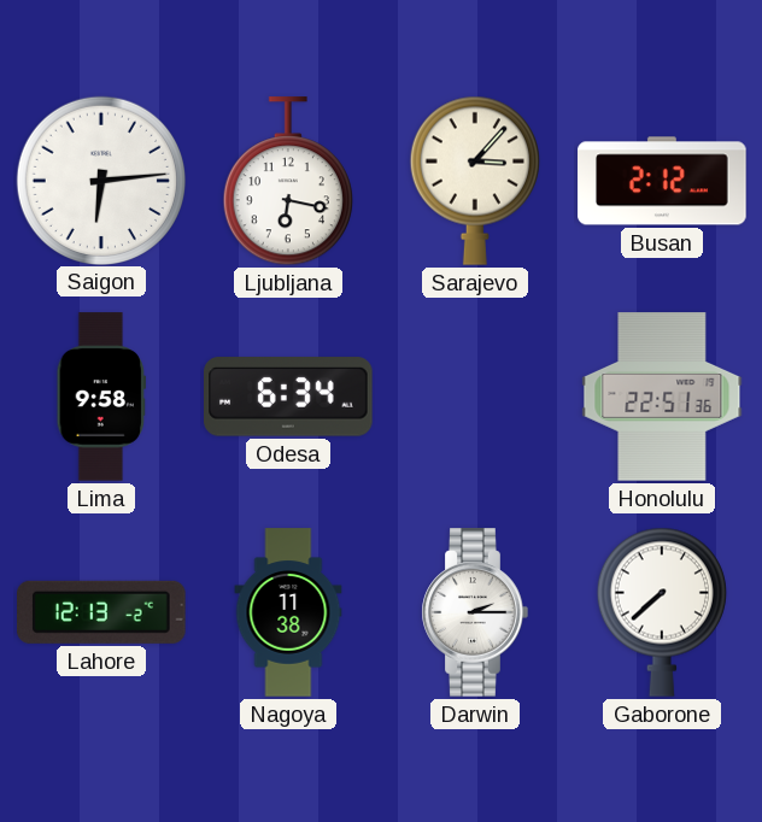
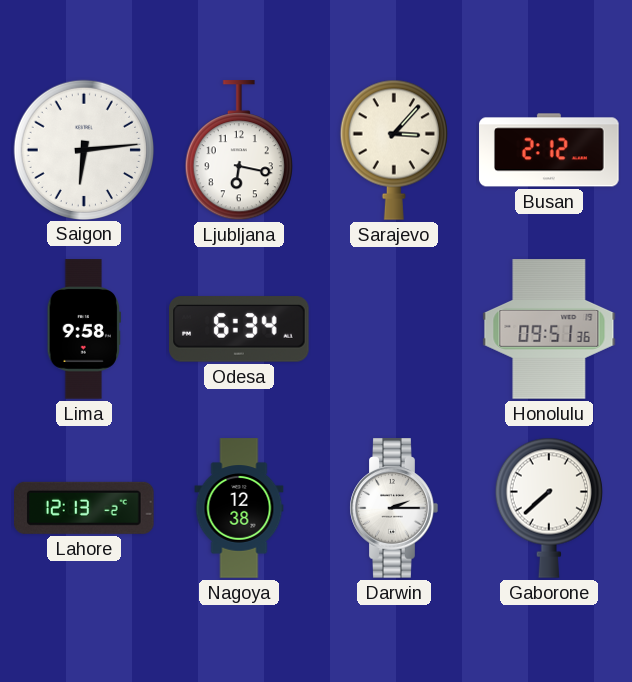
Honolulu: 22:51 -> 09:51 (549, 329)
Nagoya: 11:38 -> 12:38 (239, 508)
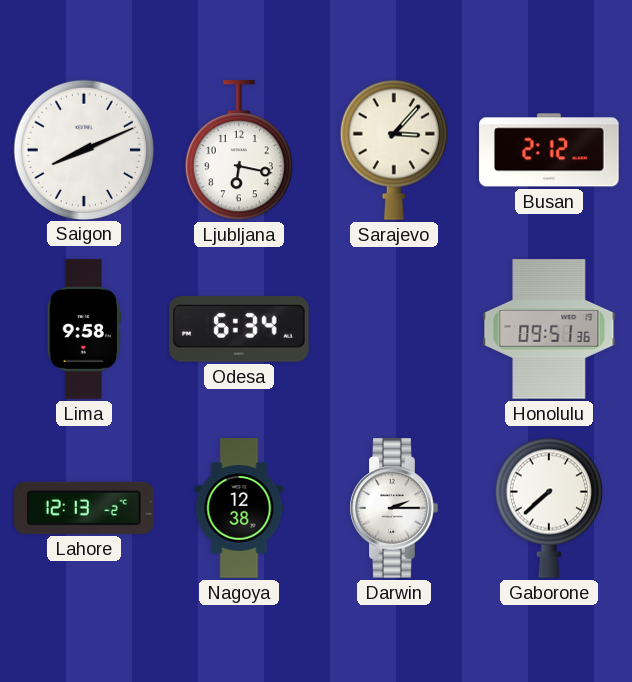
Saigon: 6:14 -> 8:11 (83, 149)
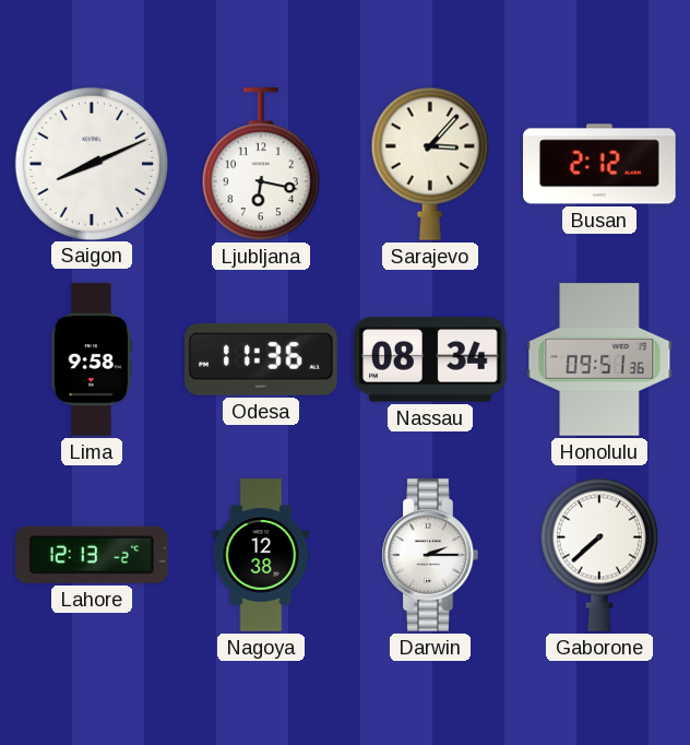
Odesa: 6:34 -> 11:36 (261, 359)
Nassau: none -> 08:34 (430, 359)
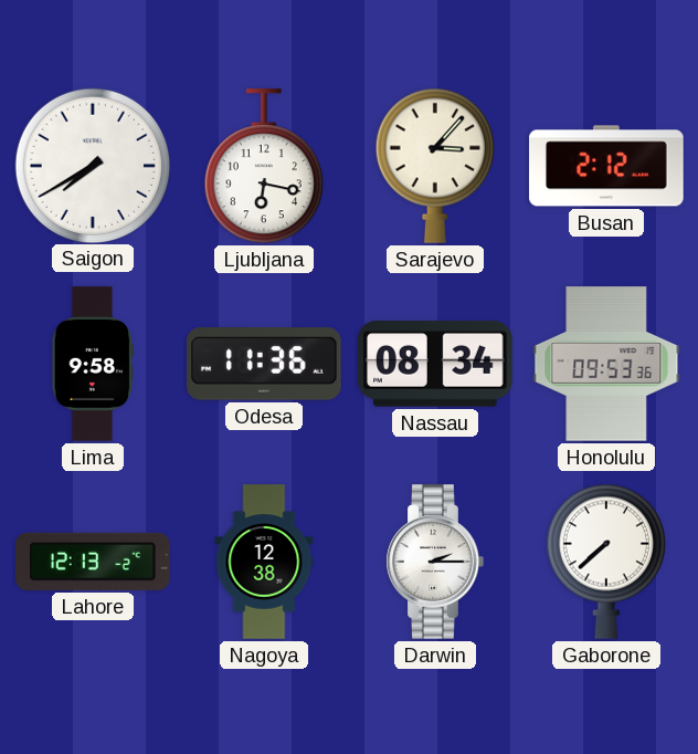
Saigon: 8:11 -> 7:40 (92, 165)
Honolulu: 09:51 -> 09:53 (606, 364)
